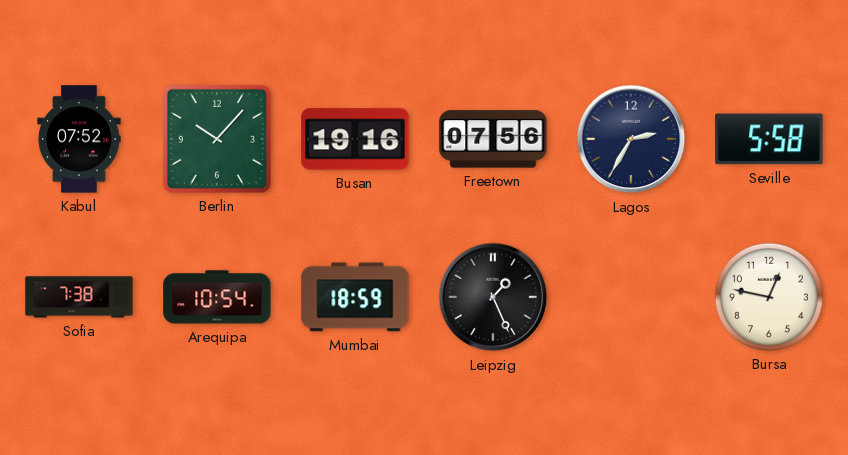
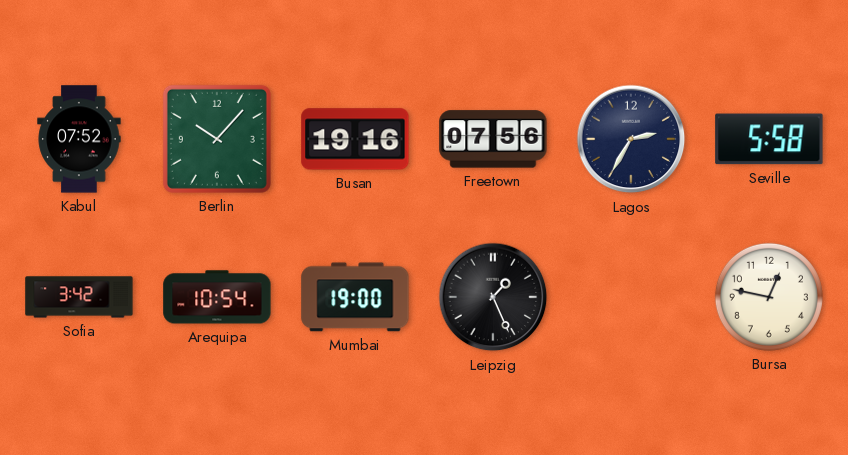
Sofia: 7:38 -> 3:42 (79, 297)
Mumbai: 18:59 -> 19:00 (355, 297)
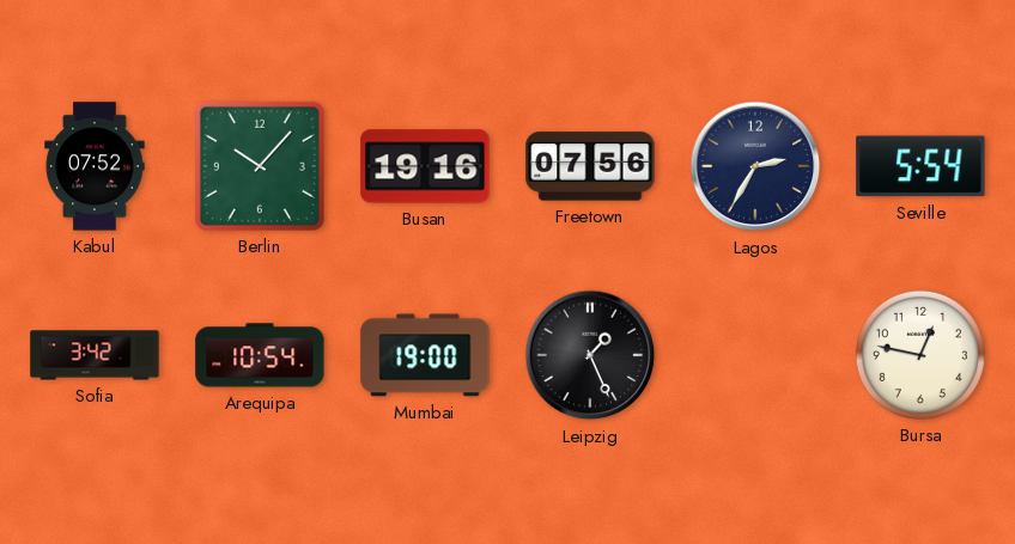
Seville: 5:58 -> 5:54 (920, 166)
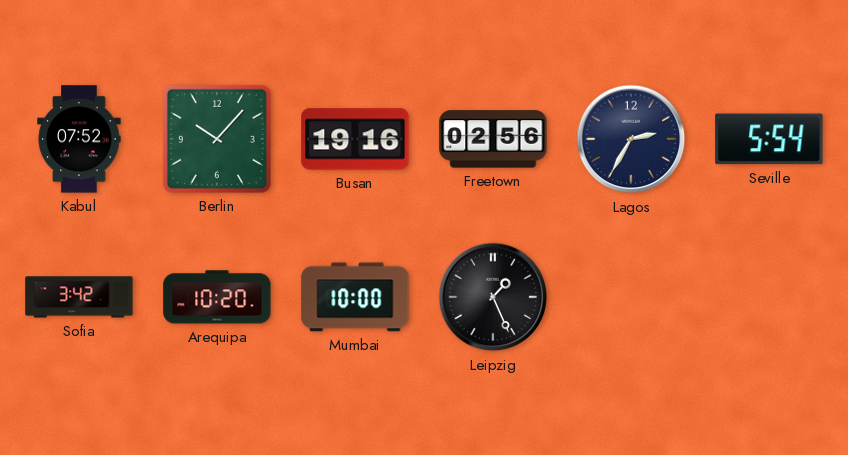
Freetown: 07:56 -> 02:56 (493, 139)
Arequipa: 10:54 -> 10:20 (217, 297)
Mumbai: 19:00 -> 10:00 (355, 297)
Bursa: 12:47 -> none (920, 355)
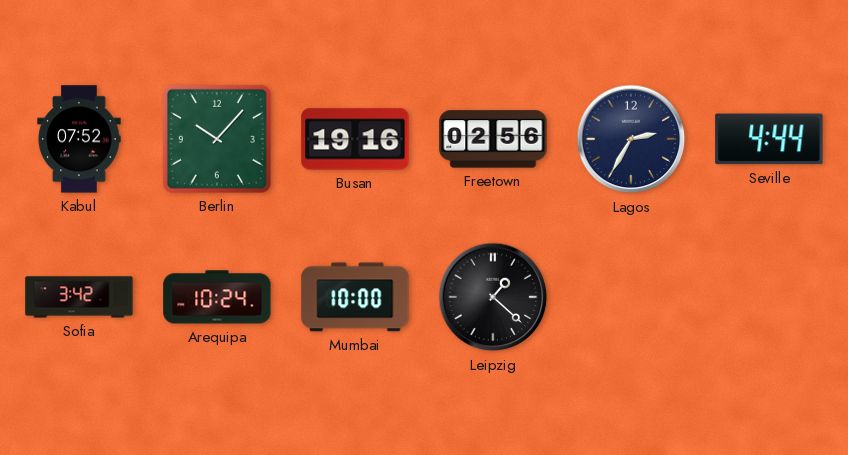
Seville: 5:54 -> 4:44 (769, 139)
Arequipa: 10:20 -> 10:24 (217, 297)
Leipzig: 1:26 -> 1:22 (493, 297)
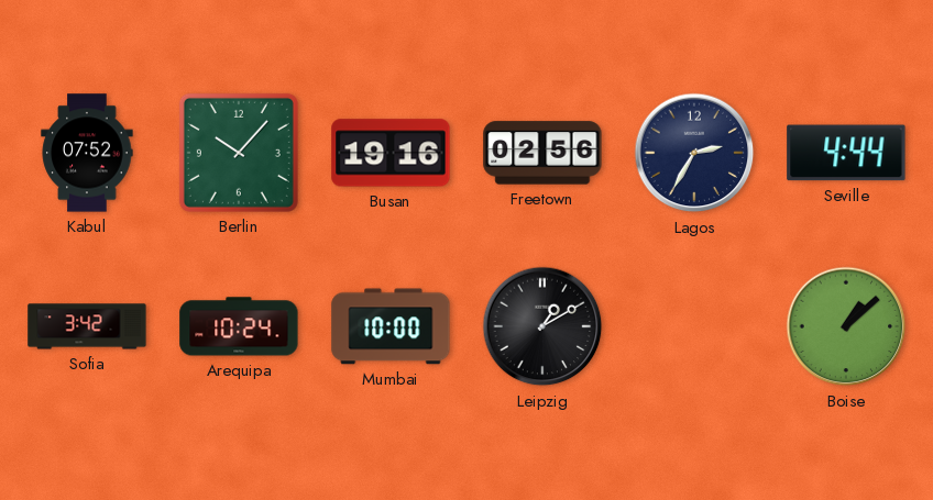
Leipzig: 1:22 -> 1:10 (542, 326)
Boise: none -> 1:08 (846, 326)
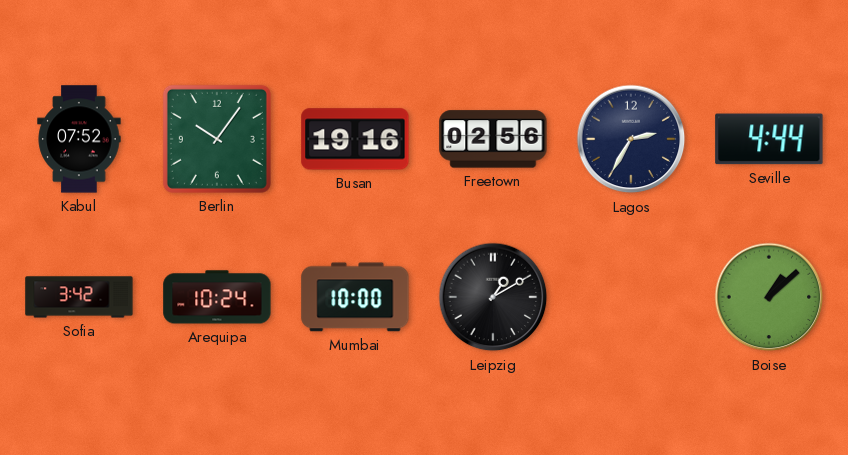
Berlin: 10:07 -> 10:06 (217, 139)
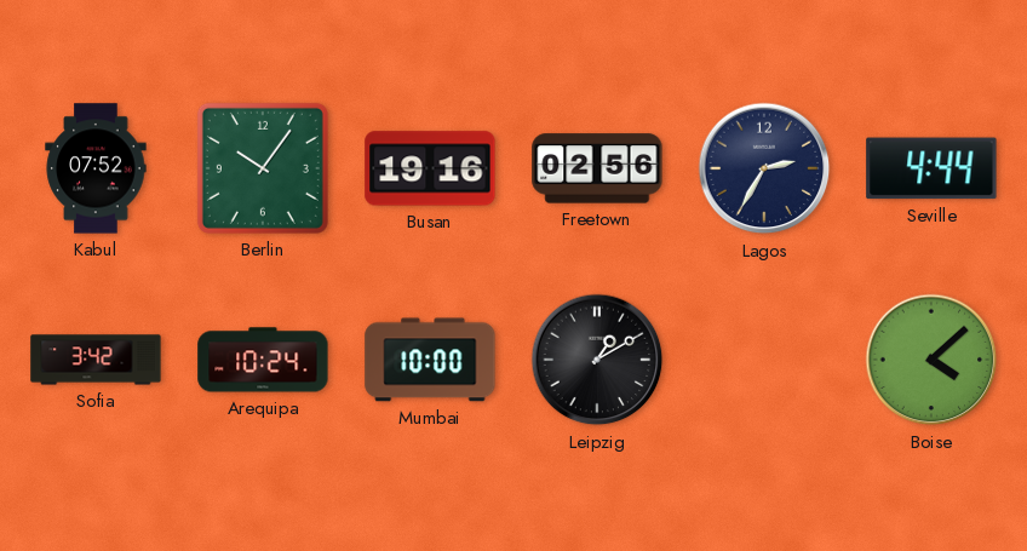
Boise: 1:08 -> 4:08 (931, 360)
